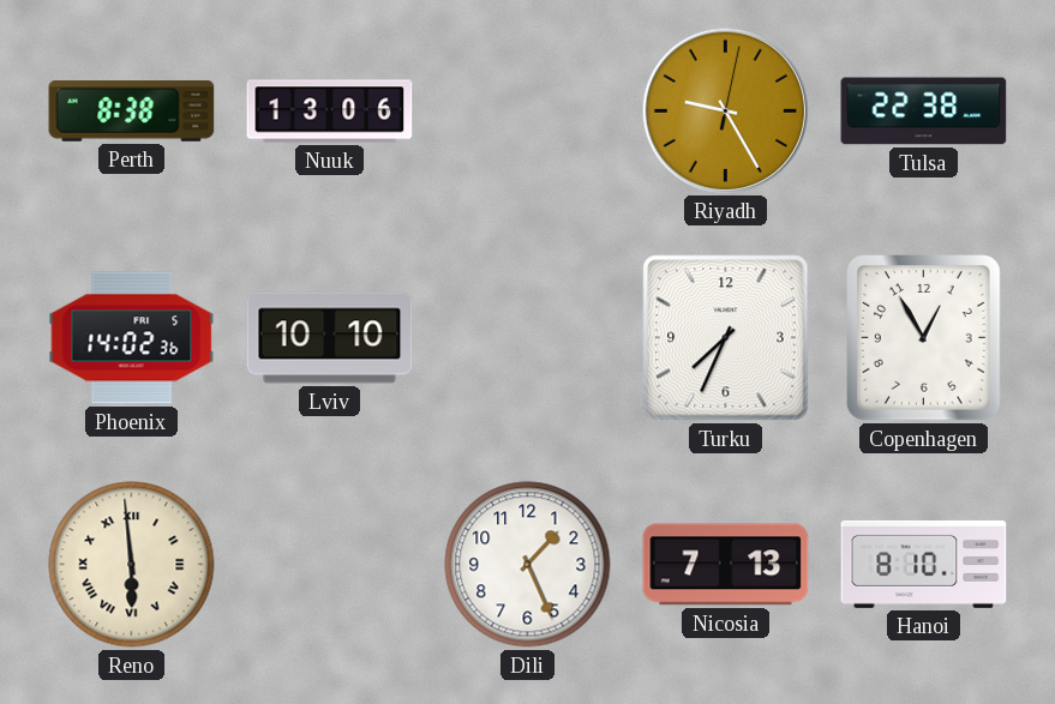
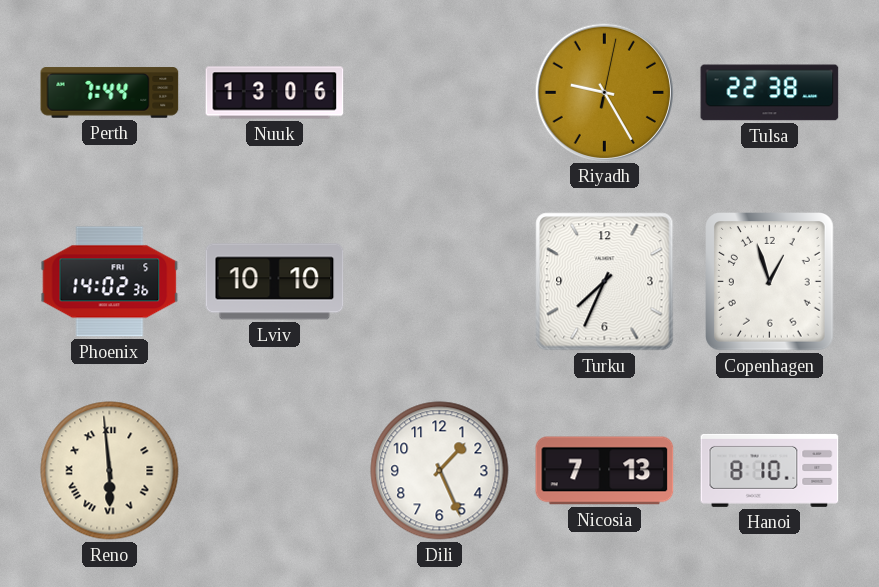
Perth: 8:38 -> 7:44 (110, 93)
Copenhagen: 12:55 -> 12:57 (770, 282)
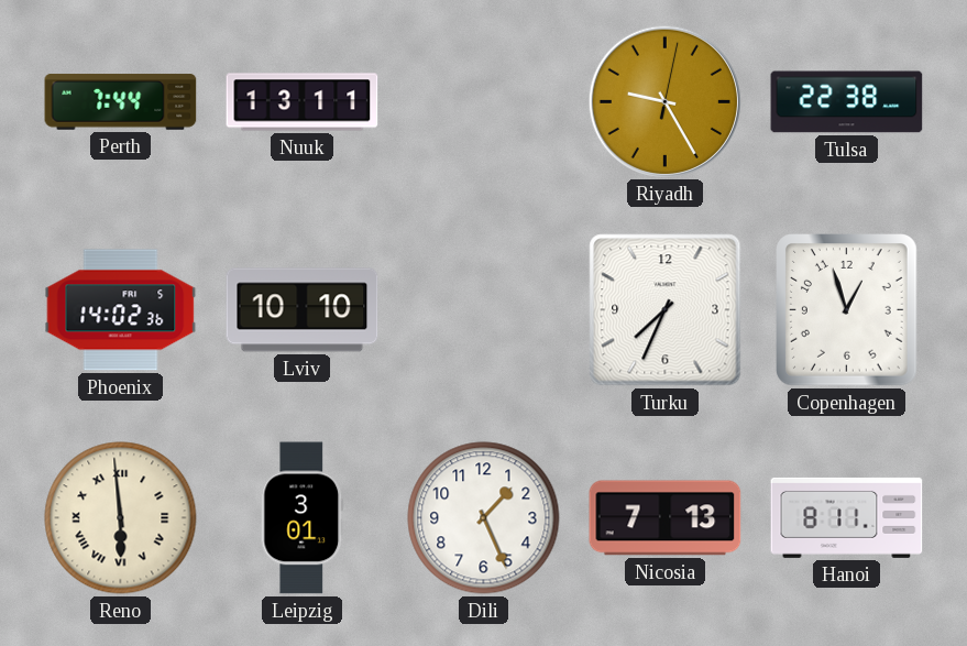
Nuuk: 13:06 -> 13:11 (303, 102)
Leipzig: none -> 3:01 (303, 518)
Hanoi: 8:10 -> 8:11 (847, 517)
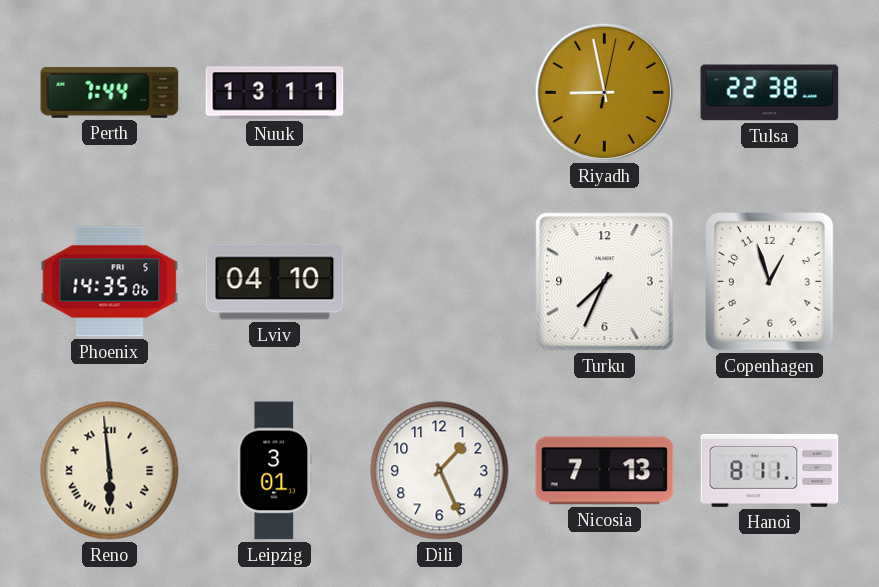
Riyadh: 9:25 -> 8:58 (604, 92)
Phoenix: 14:02 -> 14:35 (110, 282)
Lviv: 10:10 -> 04:10 (275, 282)
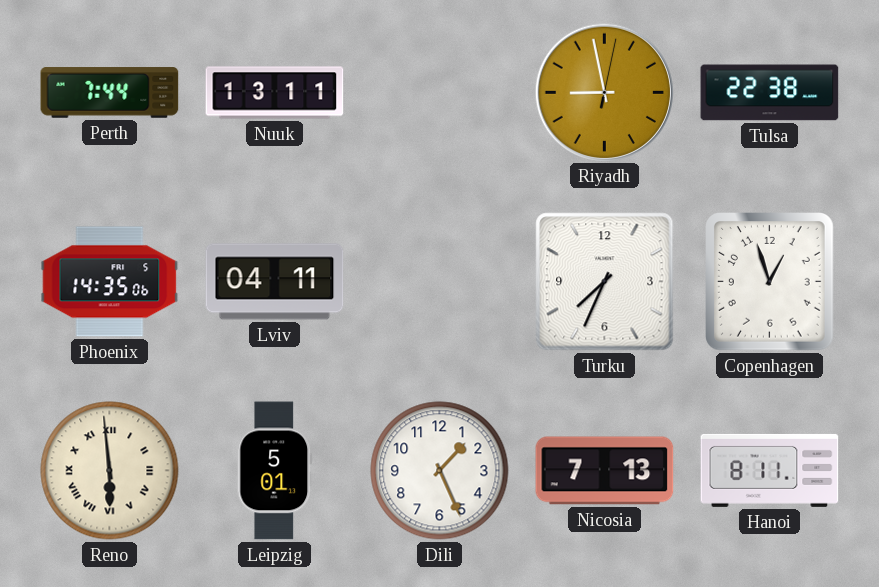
Lviv: 04:10 -> 04:11 (275, 282)
Leipzig: 3:01 -> 5:01 (275, 471)
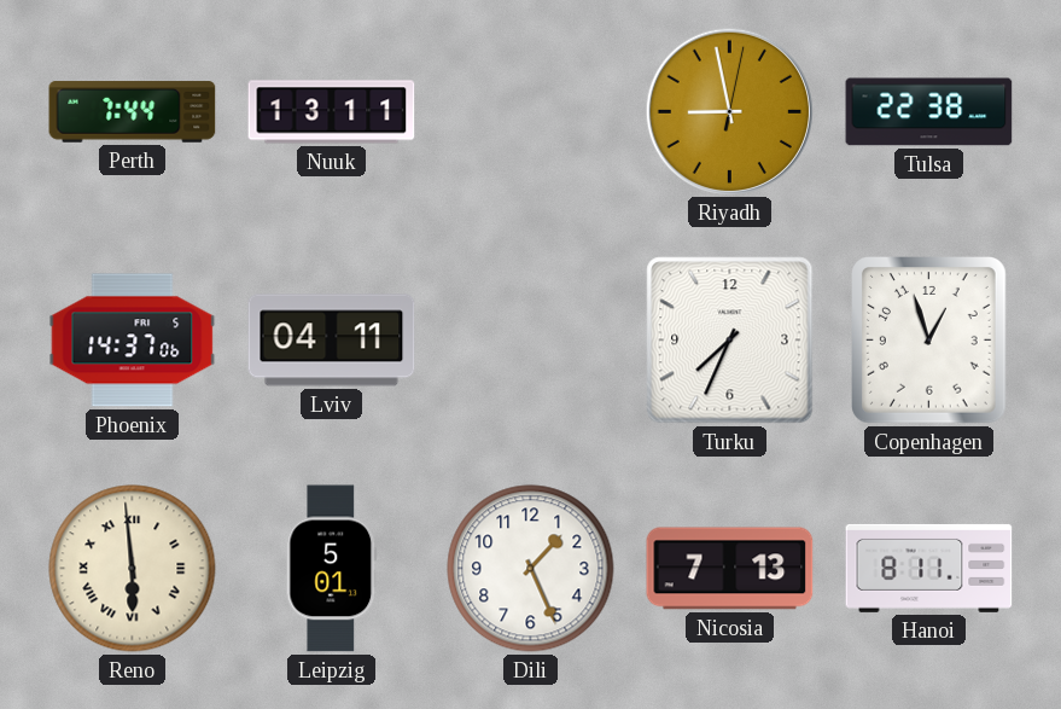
Phoenix: 14:35 -> 14:37 (133, 341)
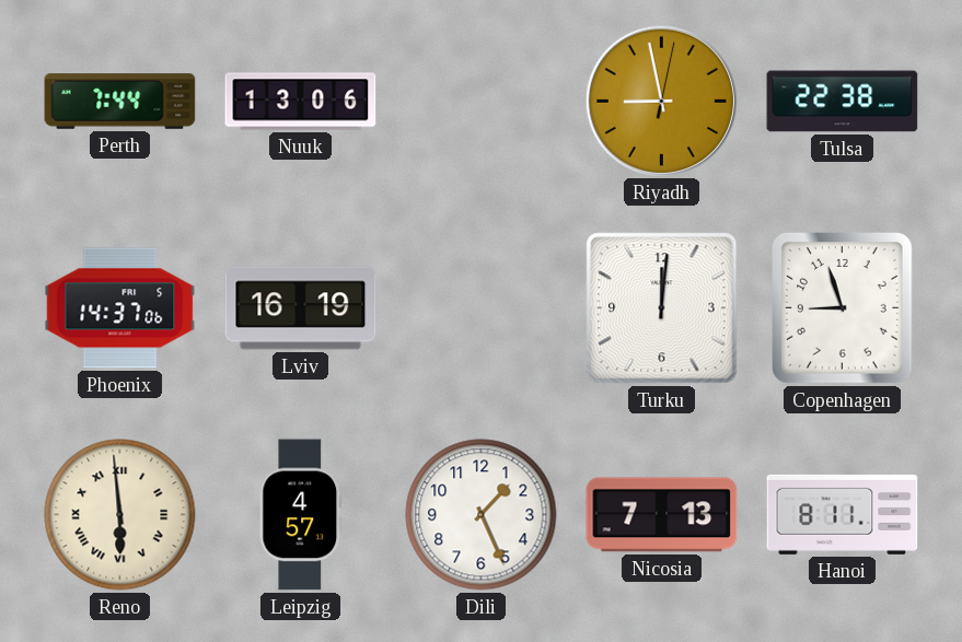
Nuuk: 13:11 -> 13:06 (301, 102)
Lviv: 04:11 -> 16:19 (301, 308)
Turku: 7:34 -> 12:01 (662, 308)
Copenhagen: 12:57 -> 8:57 (843, 308)
Leipzig: 5:01 -> 4:57 (301, 515)
